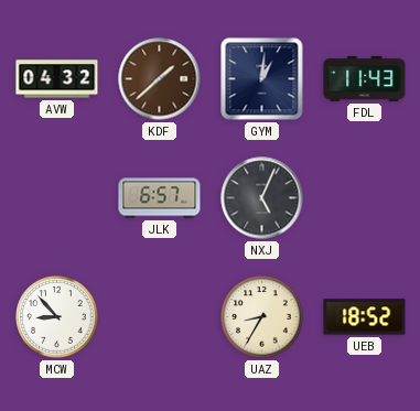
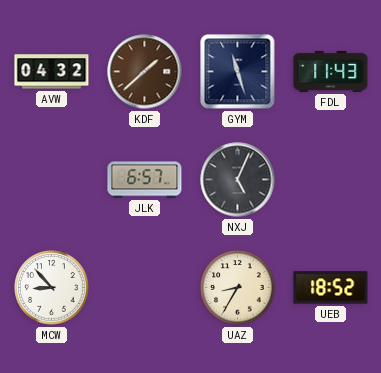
GYM: 1:01 -> 11:27 (238, 72)
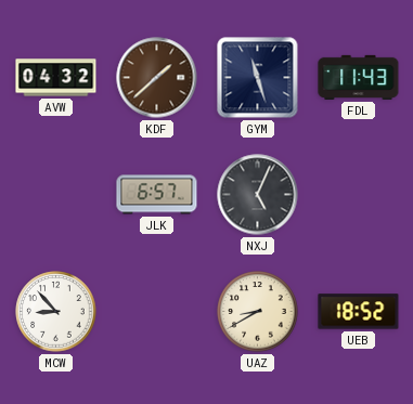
UAZ: 8:35 -> 8:40 (258, 312)
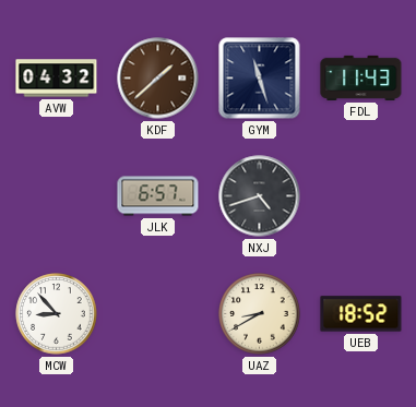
NXJ: 5:04 -> 4:42 (260, 196)
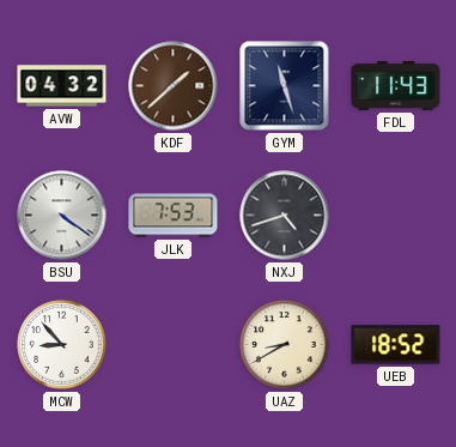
BSU: none -> 4:21 (62, 216)
JLK: 6:57 -> 7:53 (174, 216)
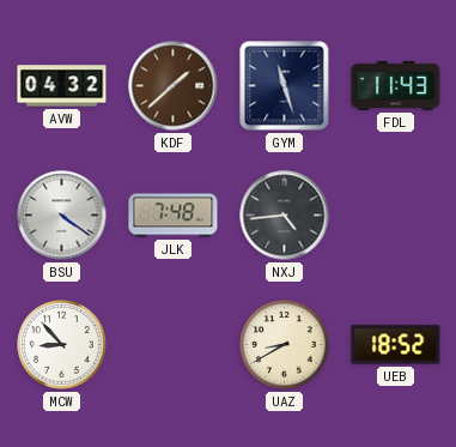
JLK: 7:53 -> 7:48 (174, 216)
NXJ: 4:42 -> 4:44 (285, 216)
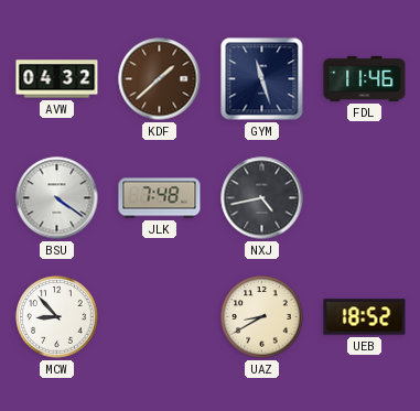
FDL: 11:43 -> 11:46 (365, 78)
NXJ: 4:44 -> 4:43 (262, 198)
